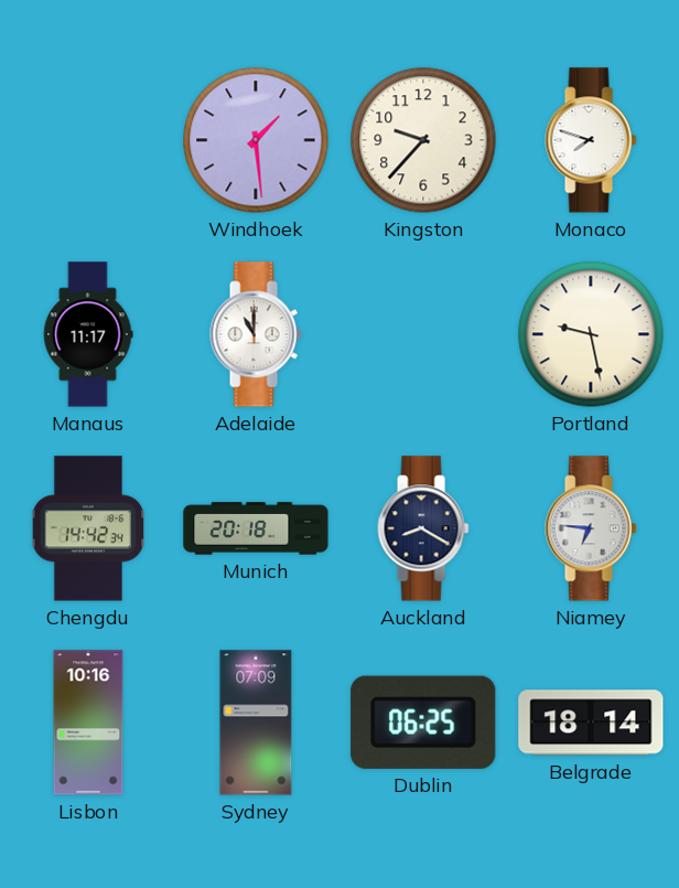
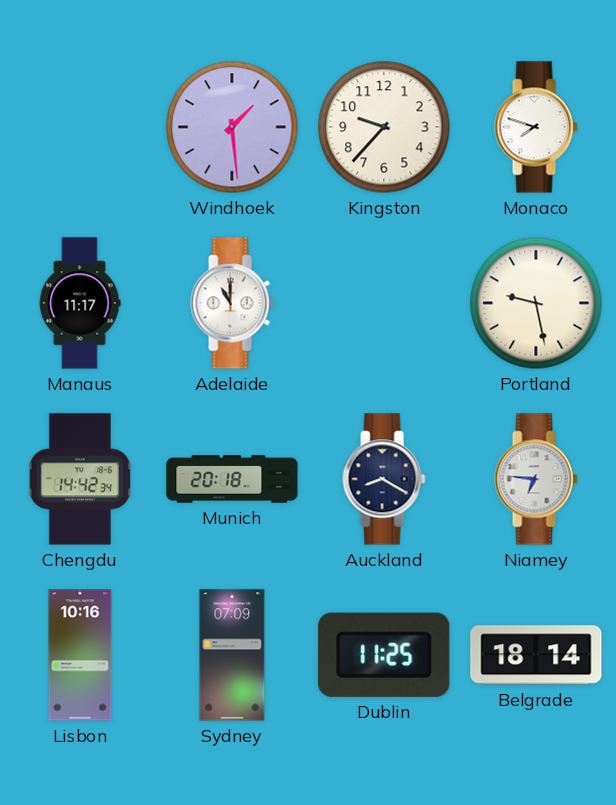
Dublin: 06:25 -> 11:25 (384, 655)
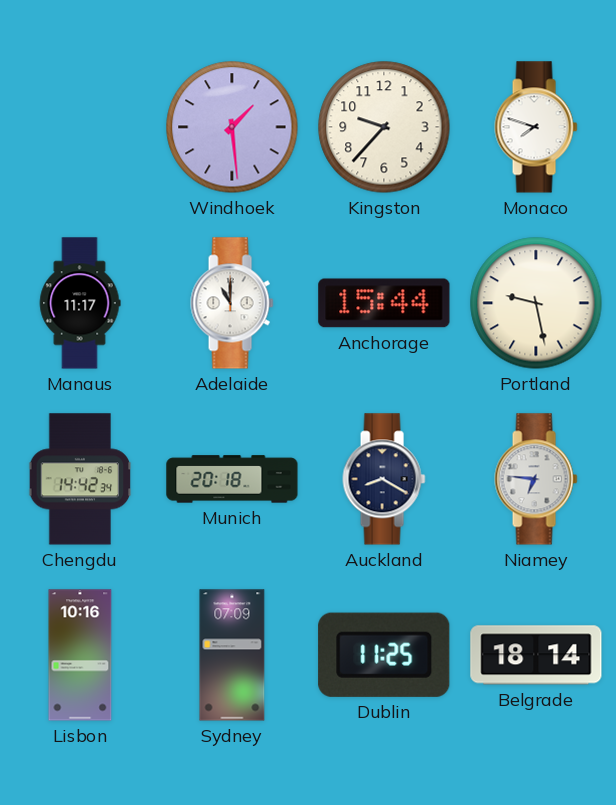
Anchorage: none -> 15:44 (384, 303)
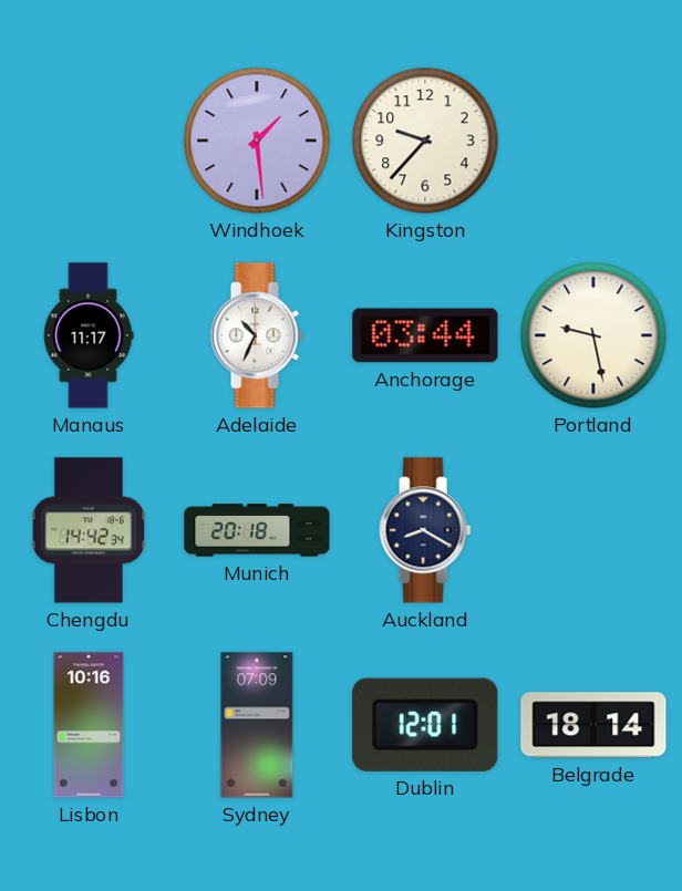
Monaco: 7:48 -> none (536, 127)
Adelaide: 11:00 -> 10:34 (257, 335)
Anchorage: 15:44 -> 03:44 (425, 335)
Niamey: 6:46 -> none (536, 479)
Dublin: 11:25 -> 12:01 (425, 725)
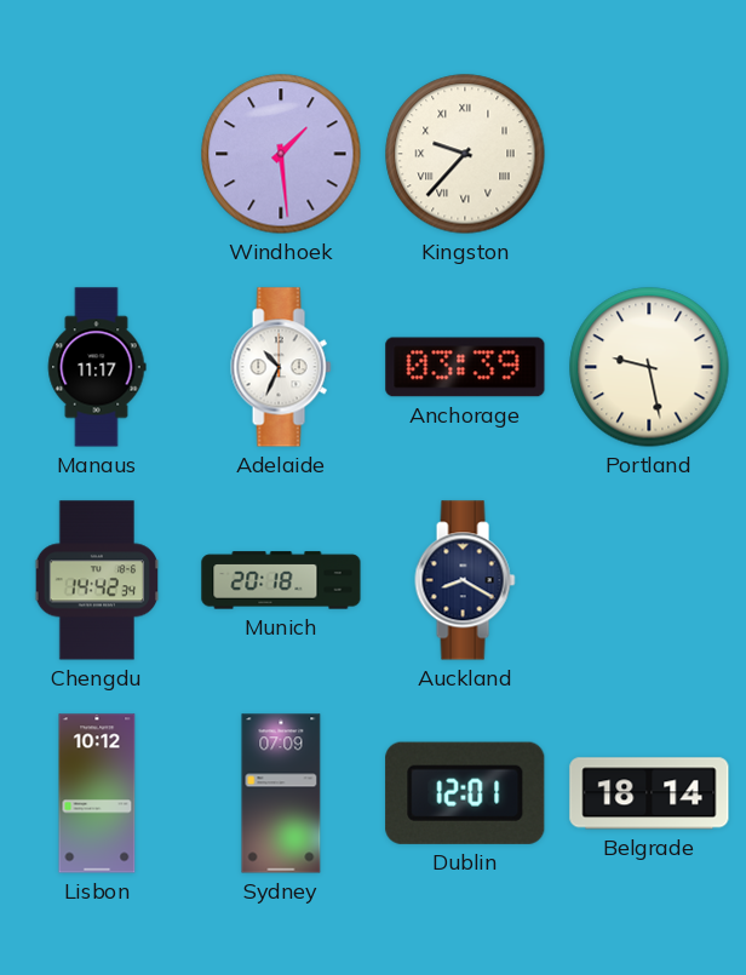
Kingston numerals: Arabic -> Roman (465, 154)
Anchorage: 03:44 -> 03:39 (465, 367)
Lisbon: 10:16 -> 10:12 (97, 793)
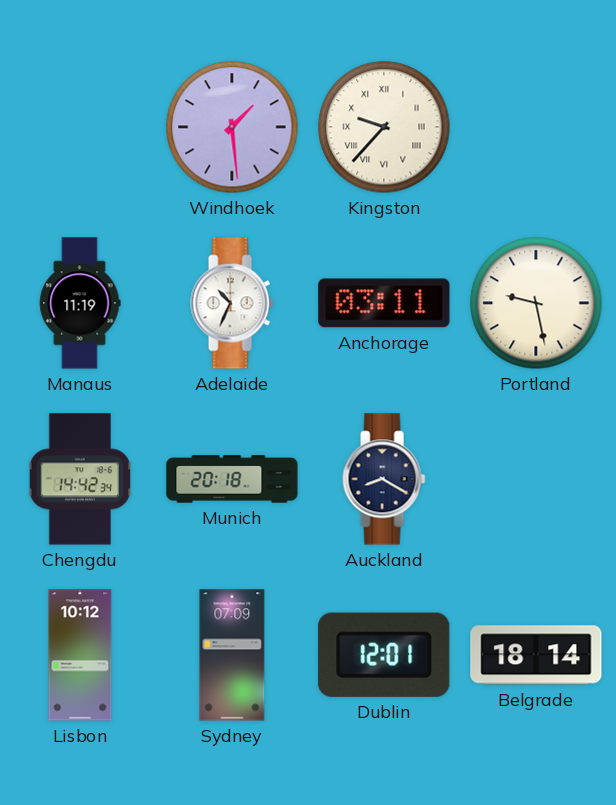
Manaus: 11:17 -> 11:19 (80, 303)
Anchorage: 03:39 -> 03:11 (384, 303)
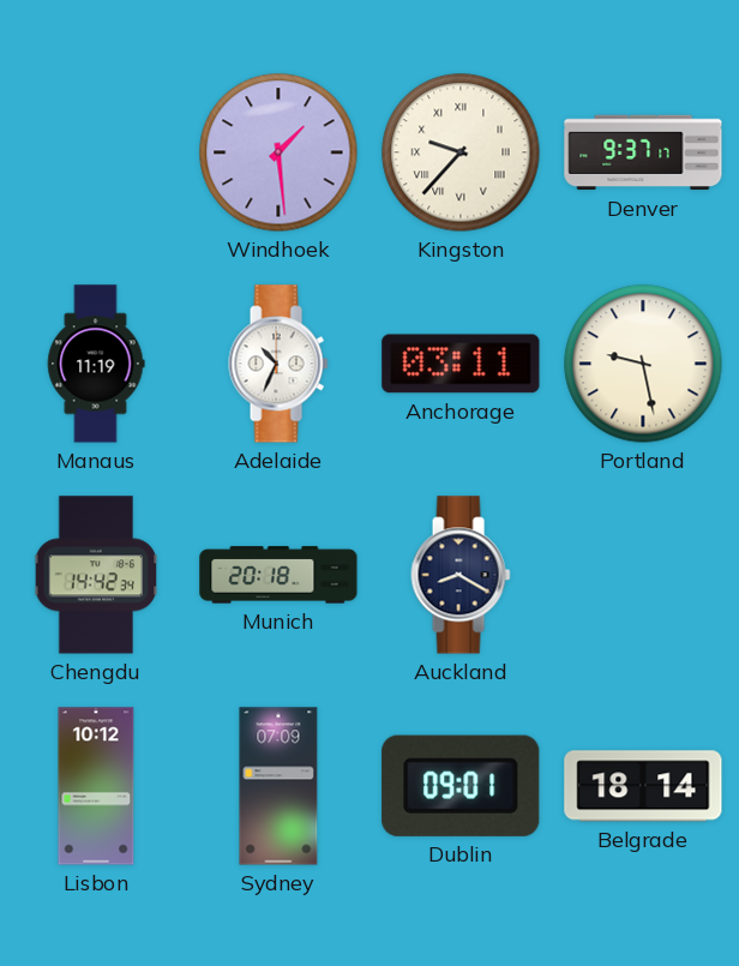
Denver: none -> 9:37 (643, 152)
Dublin: 12:01 -> 09:01 (461, 786)
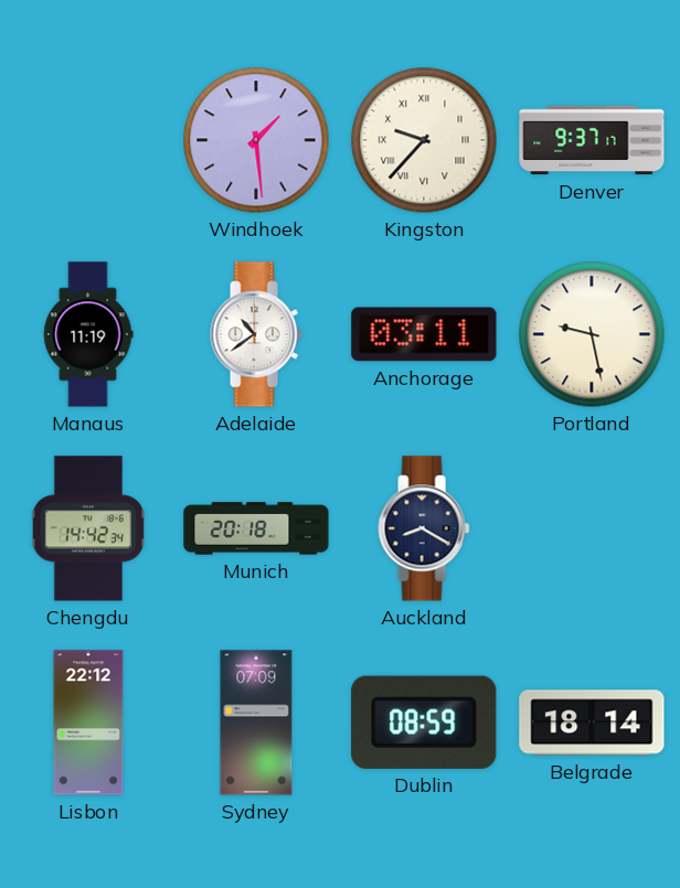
Adelaide: 10:34 -> 10:39 (256, 334)
Lisbon: 10:12 -> 22:12 (88, 723)
Dublin: 09:01 -> 08:59 (424, 723)
